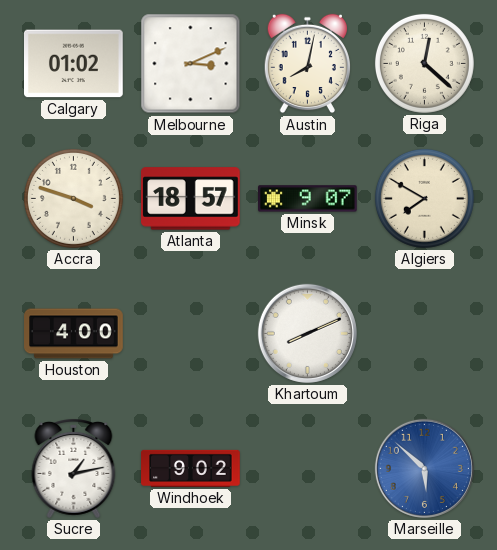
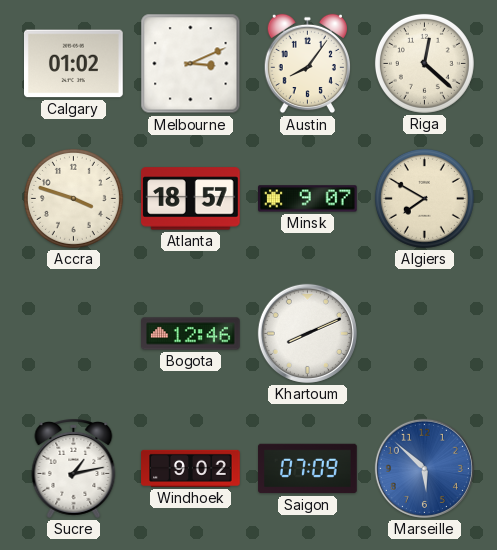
Austin: 8:02 -> 8:06 (307, 64)
Houston: 4:00 -> none (74, 334)
Bogota: none -> 12:46 (191, 334)
Saigon: none -> 07:09 (308, 469)
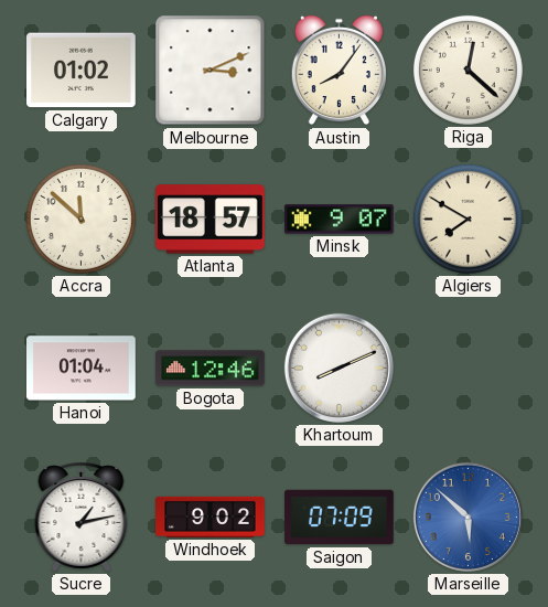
Accra: 3:48 -> 11:52 (80, 219)
Hanoi: none -> 01:04 (82, 369)
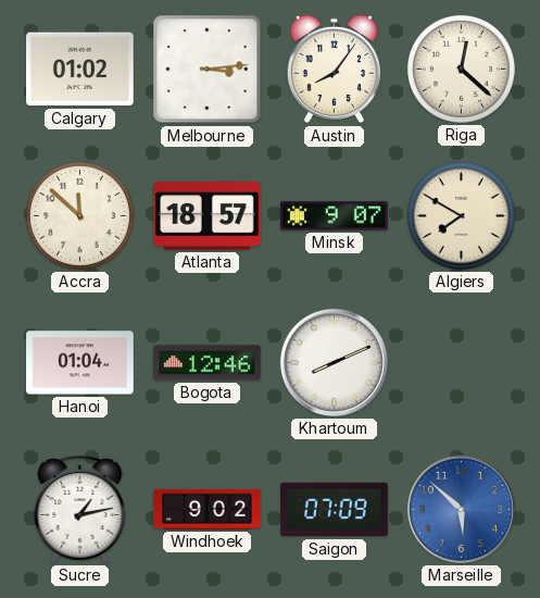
Melbourne: 3:11 -> 3:14 (208, 70)
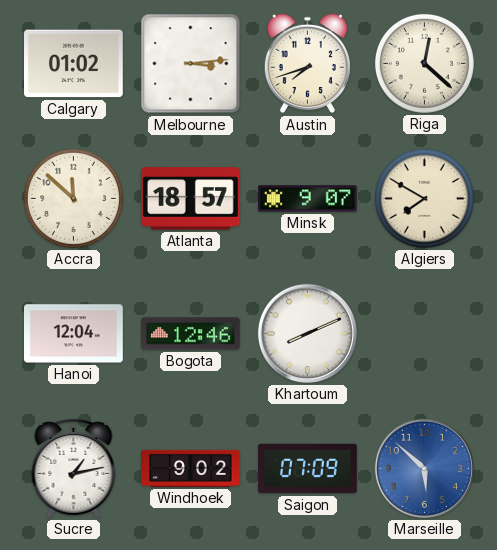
Austin: 8:06 -> 7:42 (307, 64)
Hanoi: 01:04 -> 12:04 (74, 334)
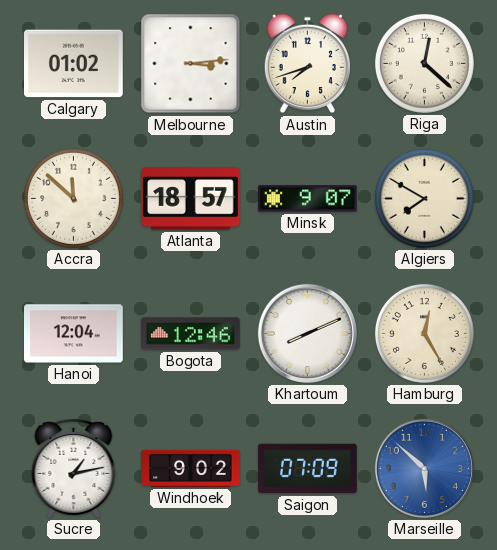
Hamburg: none -> 12:25 (424, 333)
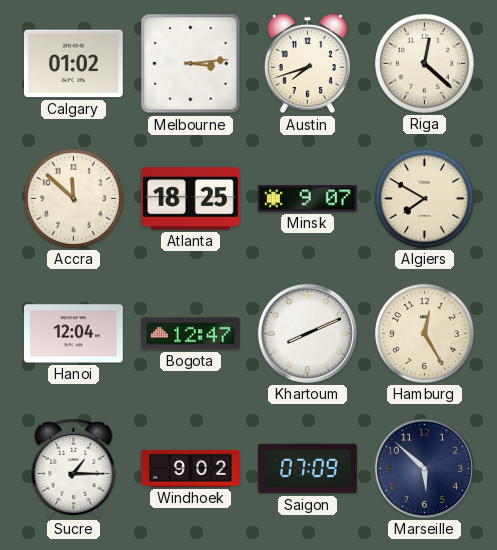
Atlanta: 18:57 -> 18:25 (191, 199)
Bogota: 12:46 -> 12:47 (191, 334)
Sucre: 1:13 -> 1:15 (74, 469)
Marseille dial: blue -> navy (424, 468)
